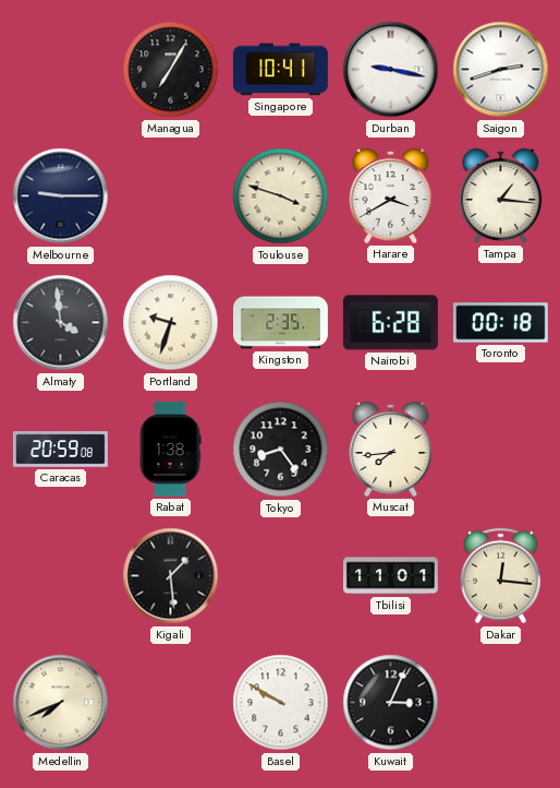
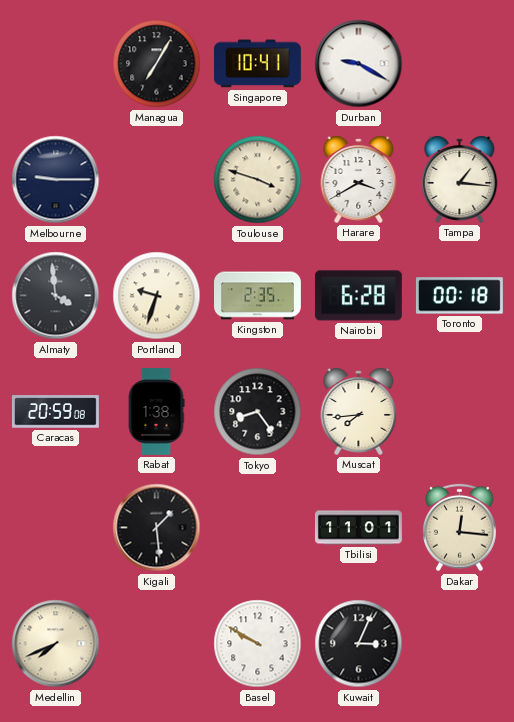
Durban: 9:17 -> 9:20 (359, 64)
Saigon: 2:42 -> none (501, 70)
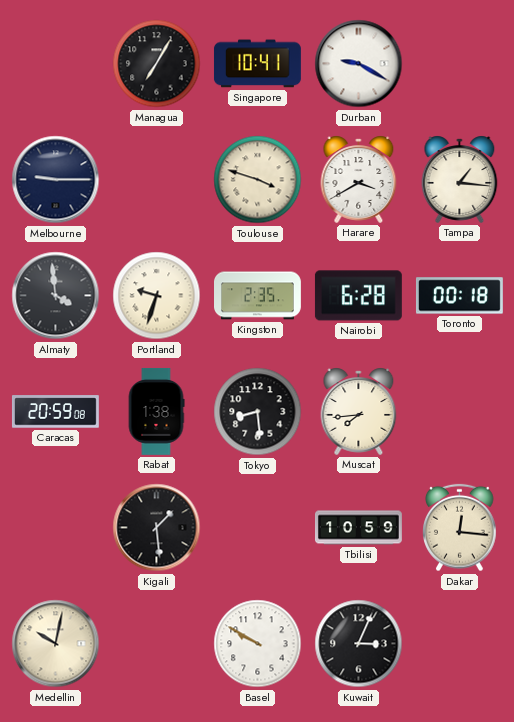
Tokyo: 8:24 -> 8:29 (258, 412)
Tbilisi: 11:01 -> 10:59 (359, 528)
Medellin: 7:41 -> 10:02 (56, 644)
